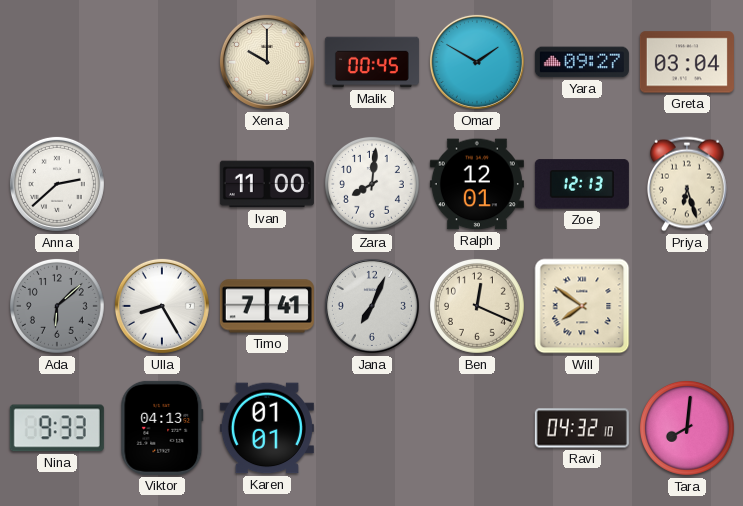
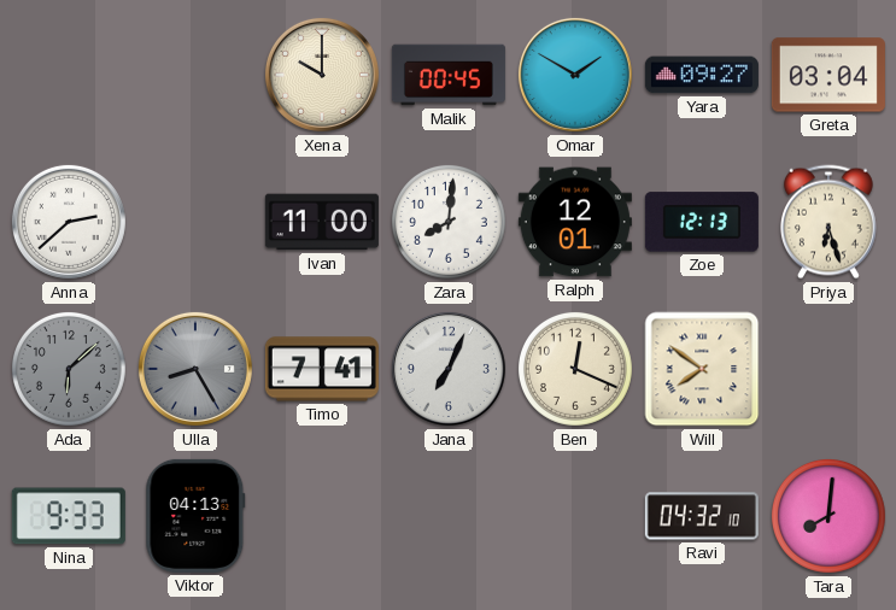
Ulla dial: white -> grey (195, 369)
Karen: 01:01 -> none (267, 428)
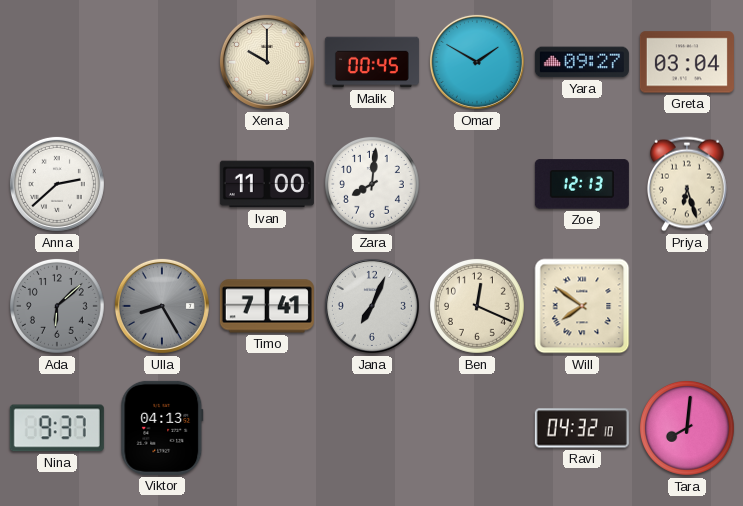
Ralph: 12:01 -> none (575, 222)
Nina: 9:33 -> 9:37 (57, 428)
